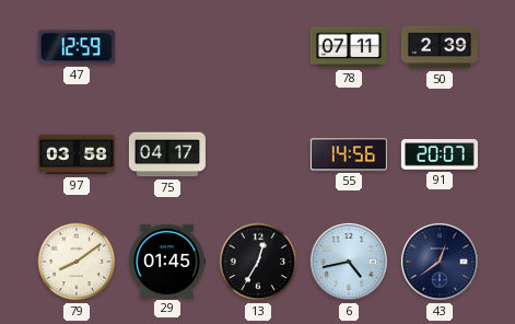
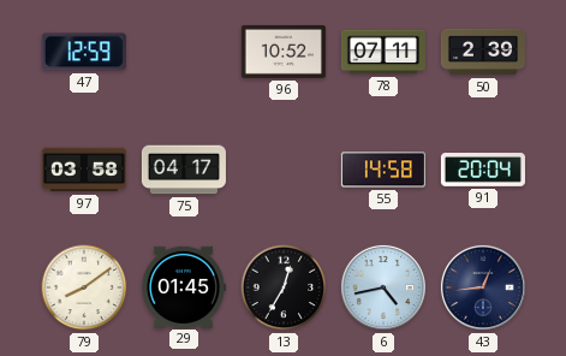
96: none -> 10:52 (284, 52)
55: 14:56 -> 14:58 (383, 170)
91: 20:07 -> 20:04 (483, 171)
43: 12:39 -> 12:44 (483, 287)
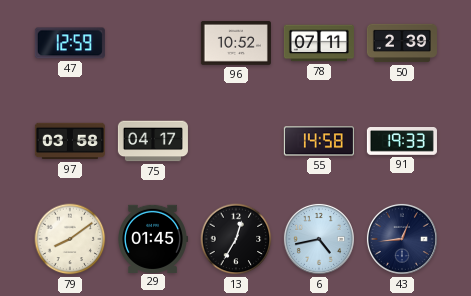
91: 20:04 -> 19:33 (402, 142)
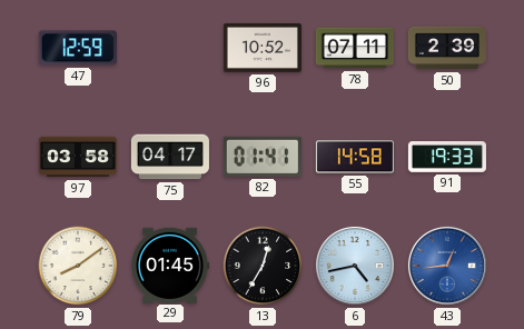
82: none -> 01:41 (263, 157)
43 dial: navy -> blue (447, 266)
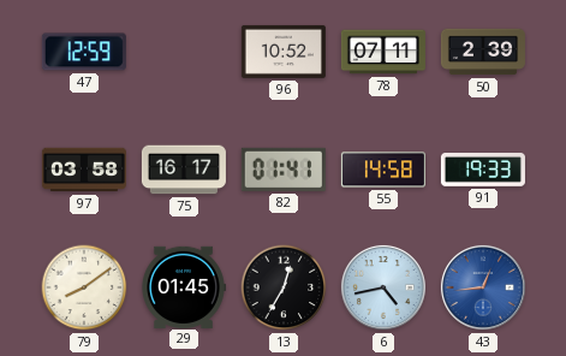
75: 04:17 -> 16:17 (184, 170)
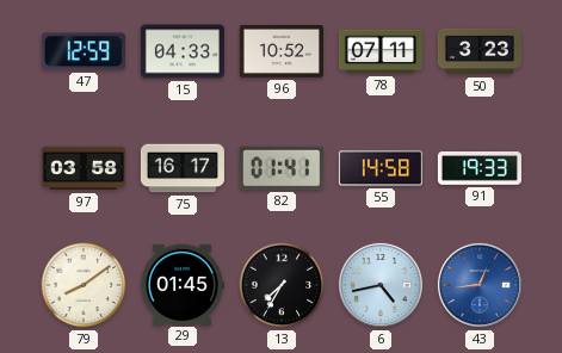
15: none -> 04:33 (183, 51)
50: 2:39 -> 3:23 (480, 51)
13: 12:35 -> 7:35 (282, 285)
